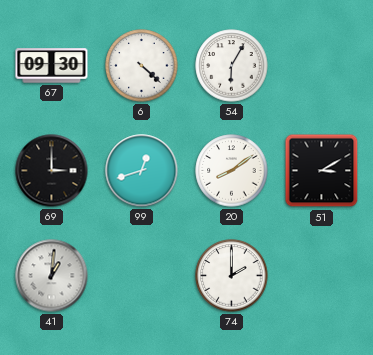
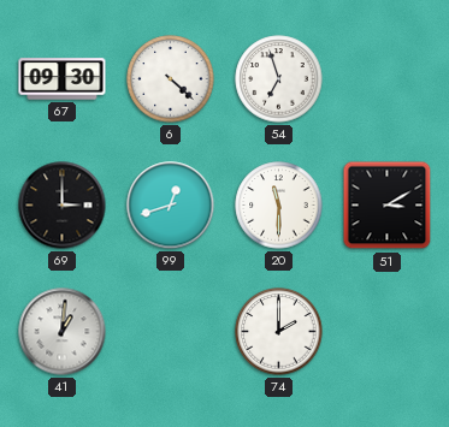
54: 6:05 -> 6:57 (279, 79)
20: 8:09 -> 11:30 (279, 206)
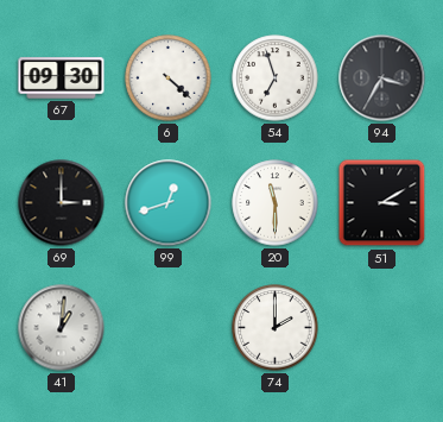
94: none -> 3:35 (382, 78)
